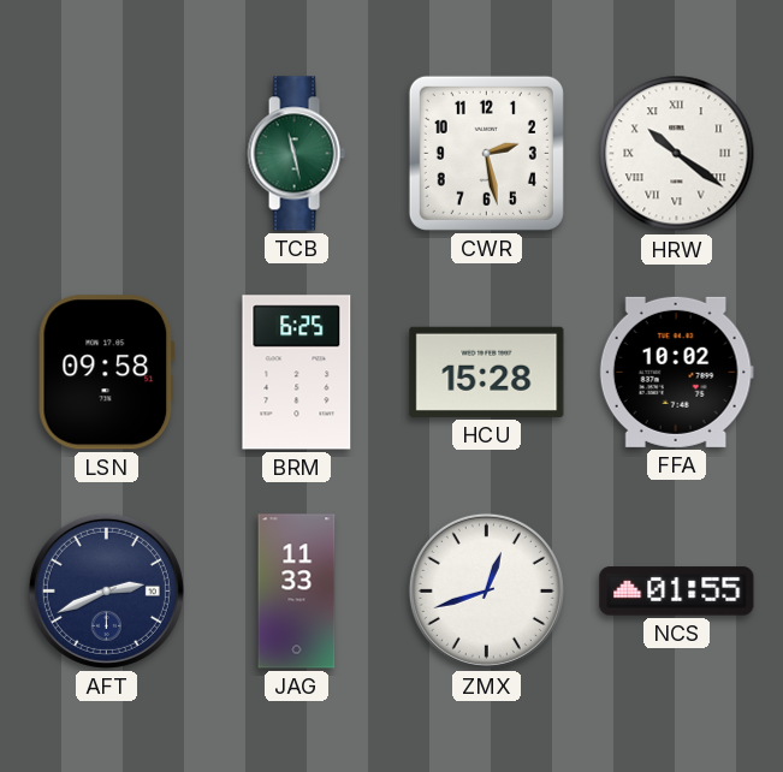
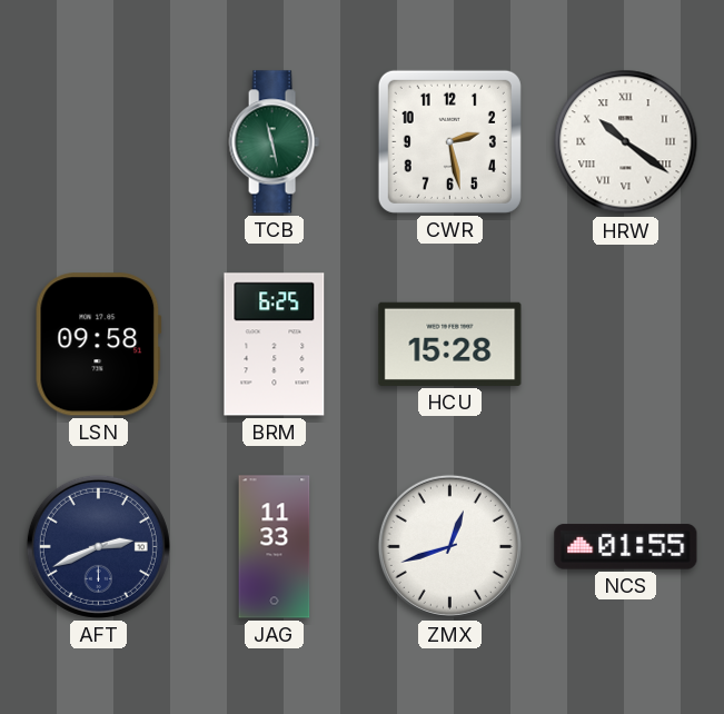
FFA: 10:02 -> none (676, 372)
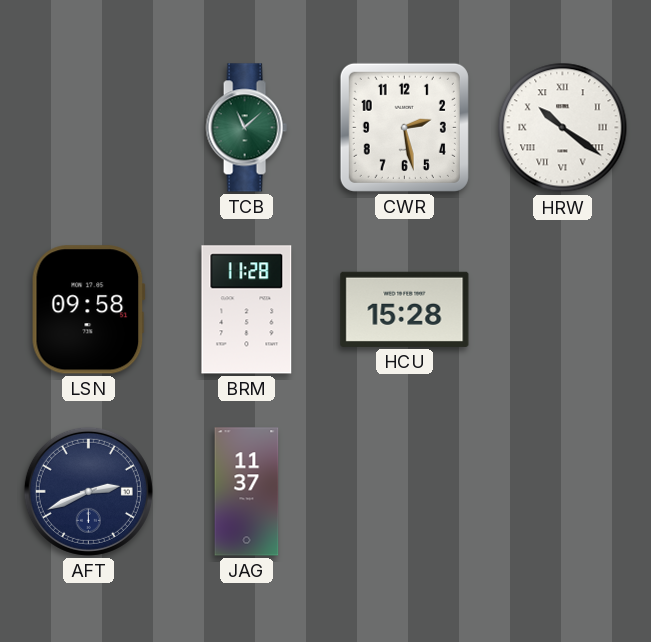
TCB: 11:28 -> 11:08 (246, 128)
BRM: 6:25 -> 11:28 (247, 310)
JAG: 11:33 -> 11:37 (247, 492)
ZMX: 12:42 -> none (449, 546)
NCS: 01:55 -> none (626, 547)
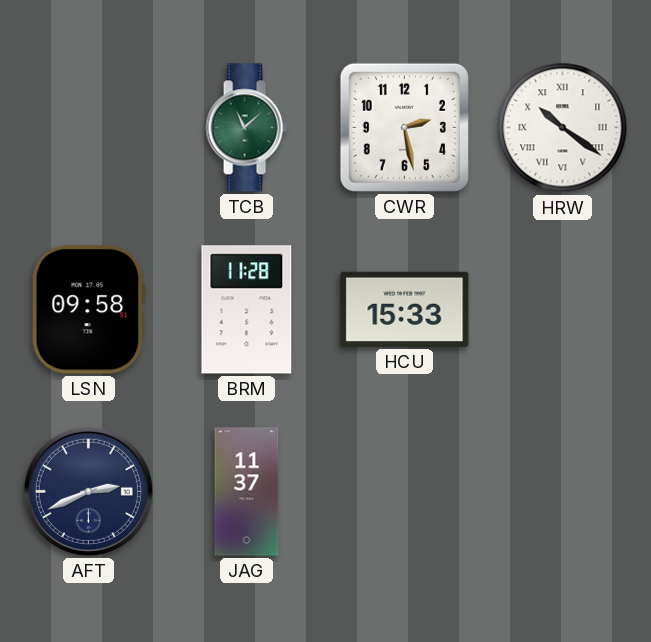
HCU: 15:28 -> 15:33 (405, 309)
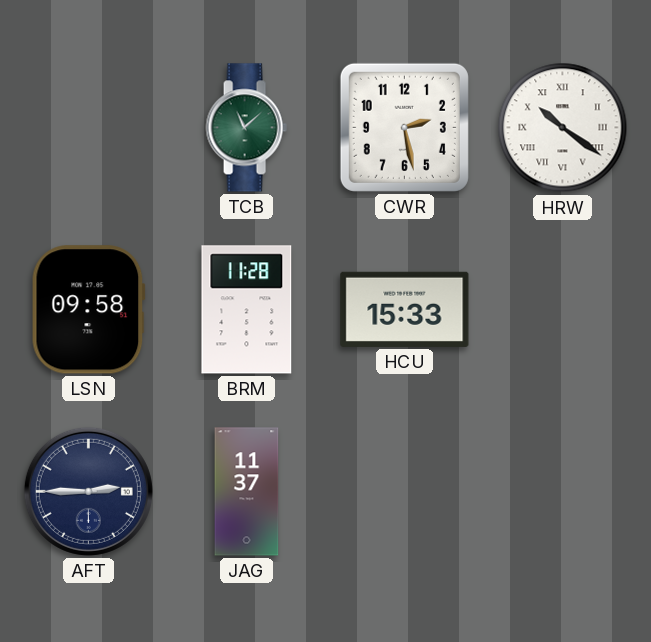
AFT: 2:41 -> 2:45 (88, 491)
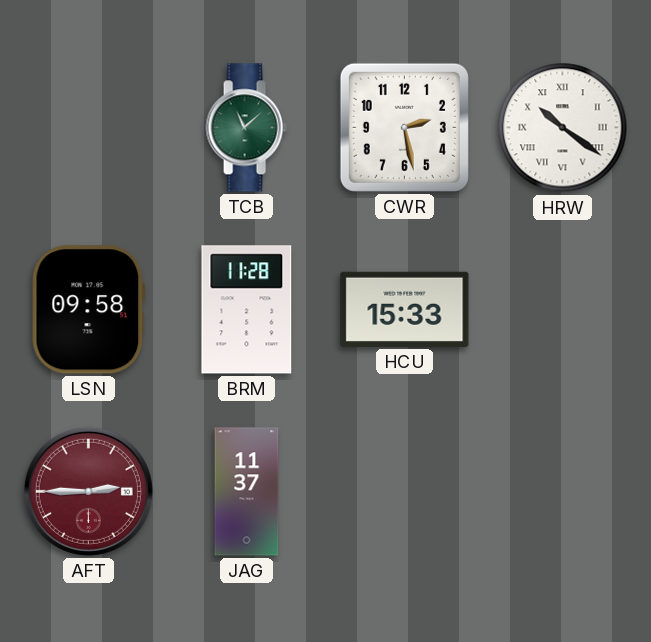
AFT dial: navy -> burgundy (88, 491)
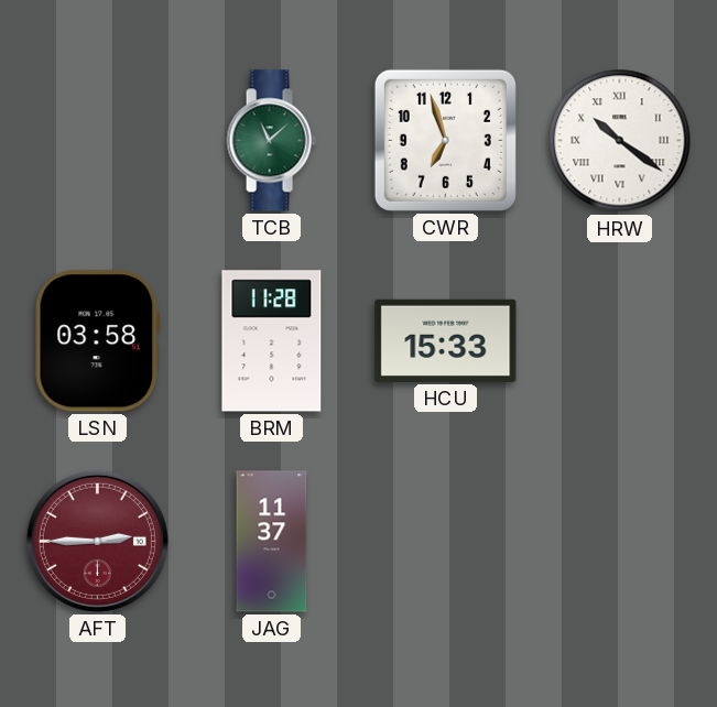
CWR: 2:28 -> 6:57 (445, 140)
LSN: 09:58 -> 03:58 (97, 341)
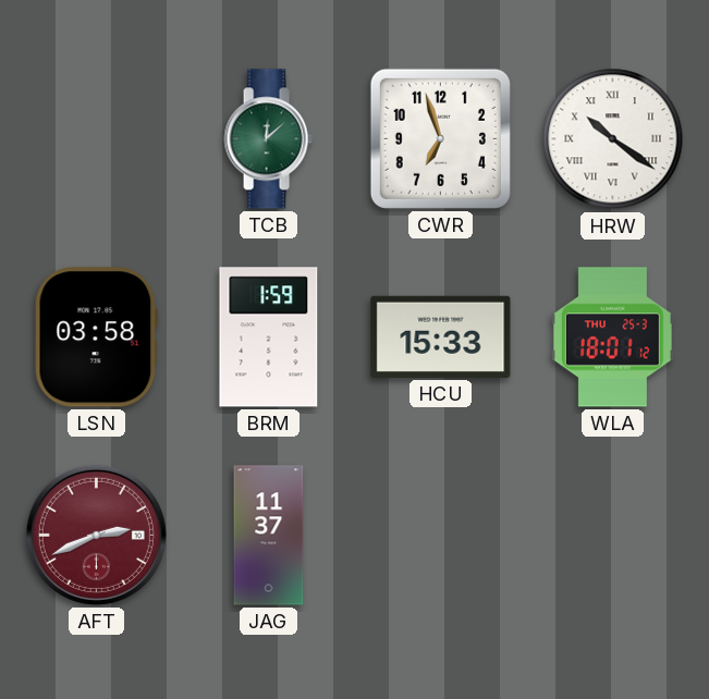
TCB: 11:08 -> 12:08 (268, 139)
BRM: 11:28 -> 1:59 (269, 338)
WLA: none -> 18:01 (612, 338)
AFT: 2:45 -> 2:41 (96, 535)
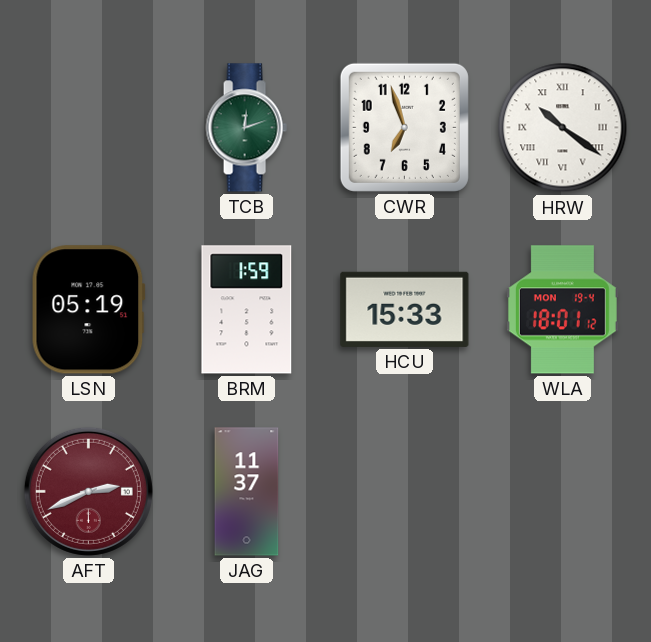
TCB: 12:08 -> 12:12 (246, 128)
LSN: 03:58 -> 05:19 (88, 310)
WLA date: THU 25-3 -> MON 19-4 (562, 310)
